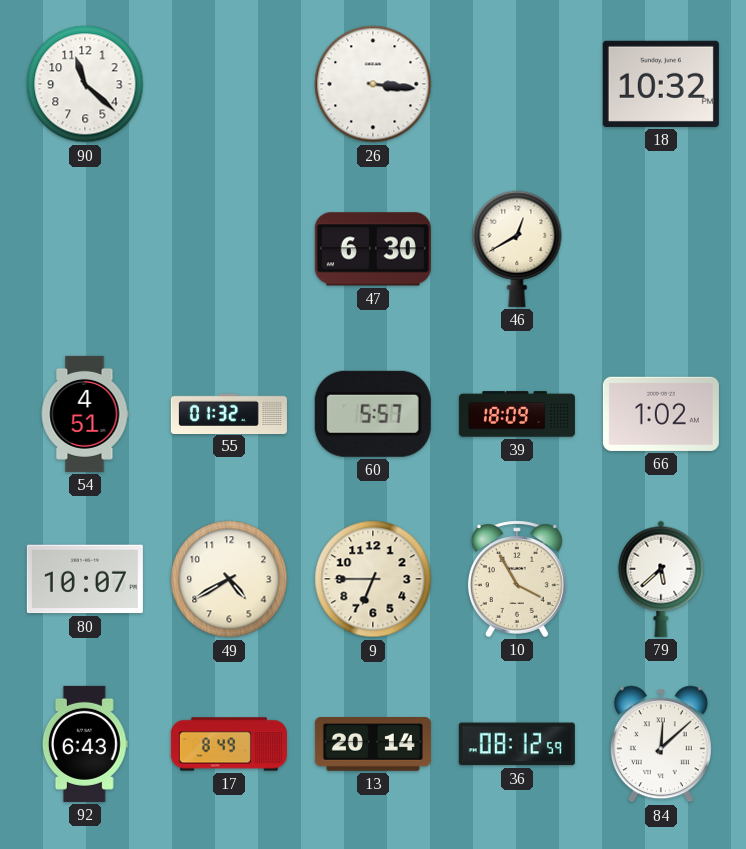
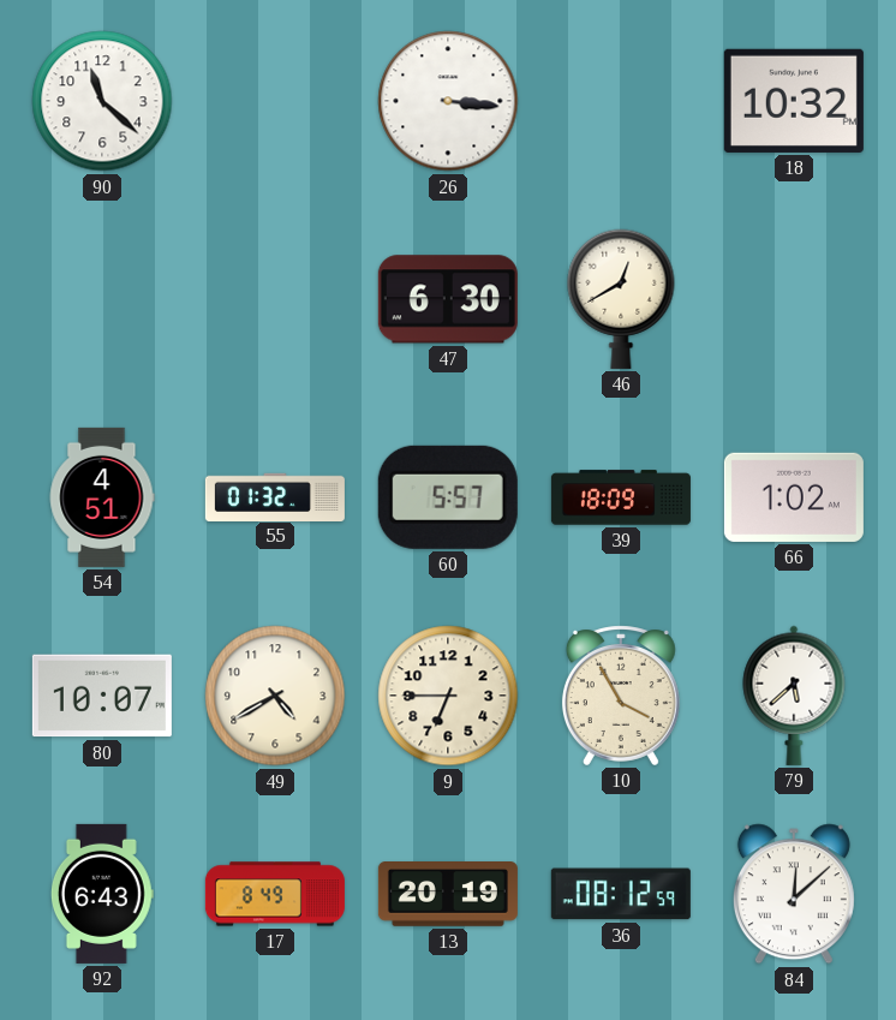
13: 20:14 -> 20:19 (448, 895)
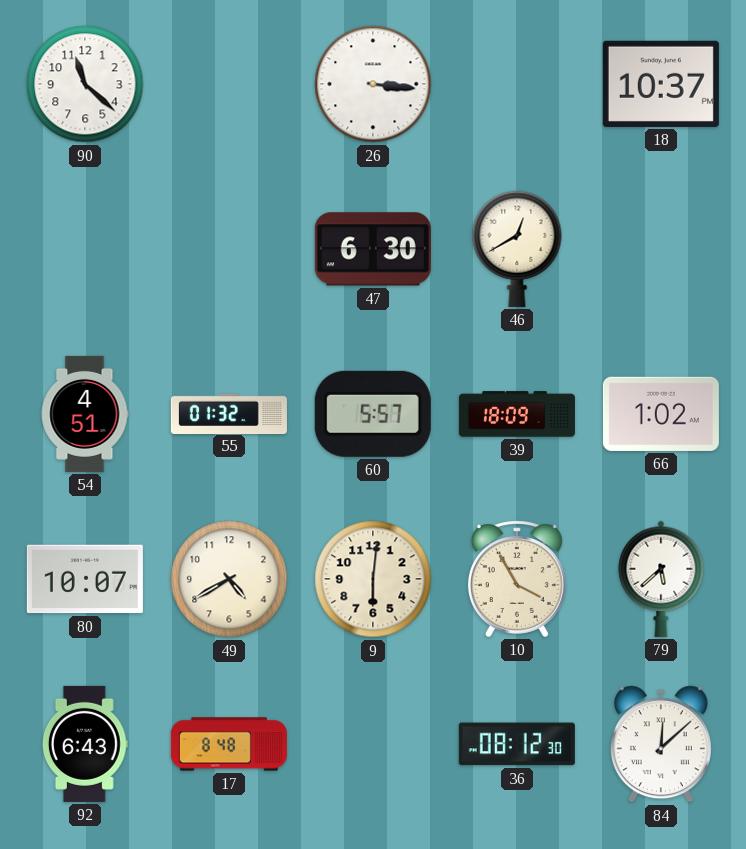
18: 10:32 -> 10:37 (661, 84)
9: 6:45 -> 6:01 (373, 579)
17: 8:49 -> 8:48 (229, 744)
13: 20:19 -> none (448, 895)
36: 08:12:59 -> 08:12:30 (517, 744)
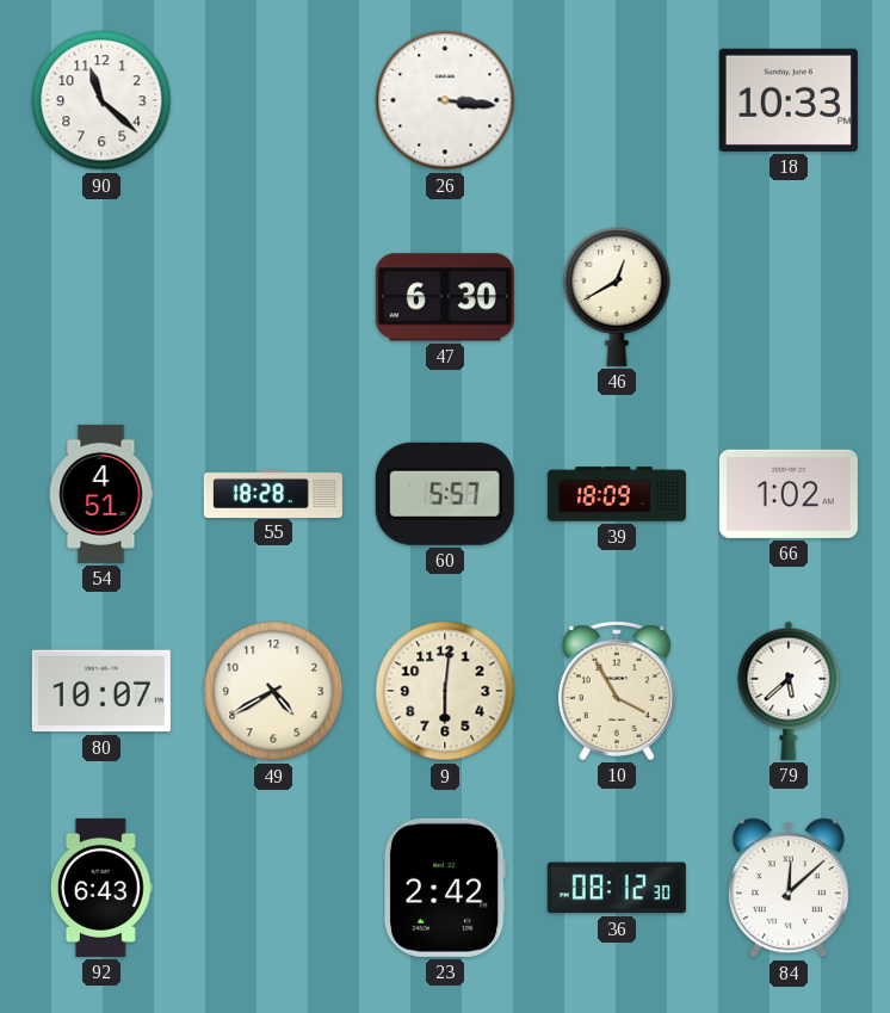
18: 10:37 -> 10:33 (789, 100)
55: 01:32 -> 18:28 (273, 493)
17: 8:48 -> none (229, 744)
23: none -> 2:42 (445, 888)
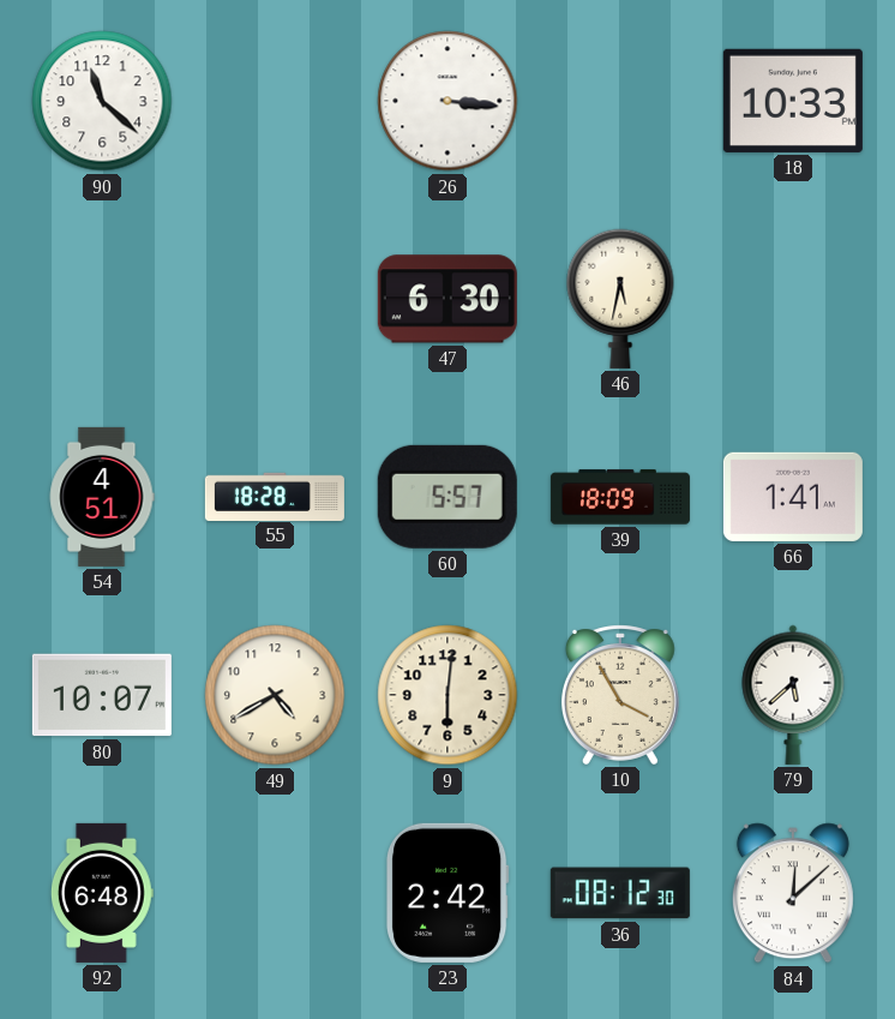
46: 12:40 -> 5:32 (620, 299)
66: 1:02 -> 1:41 (793, 497)
92: 6:43 -> 6:48 (102, 893)
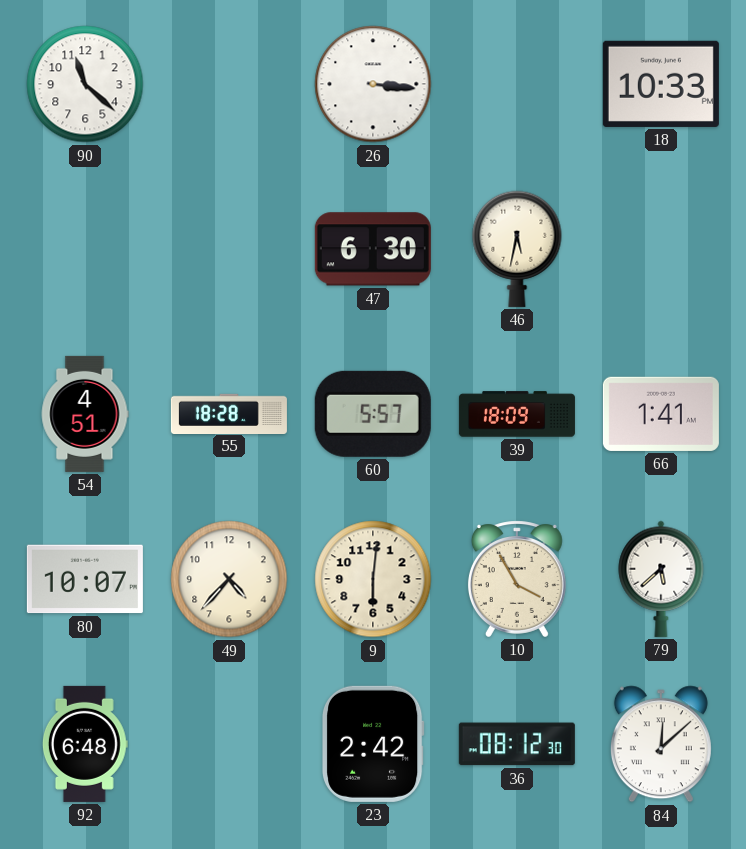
49: 4:40 -> 4:37 (229, 579)
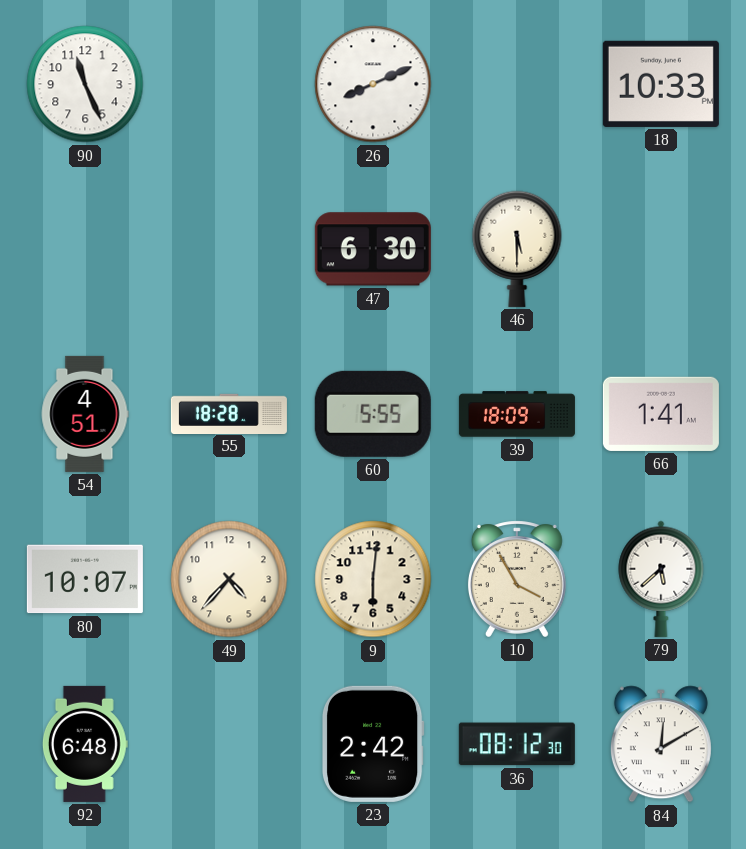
90: 11:22 -> 11:26 (85, 84)
26: 3:16 -> 8:11 (373, 84)
46: 5:32 -> 5:30 (517, 249)
60: 5:57 -> 5:55 (373, 414)
84: 12:08 -> 12:10 (661, 744)
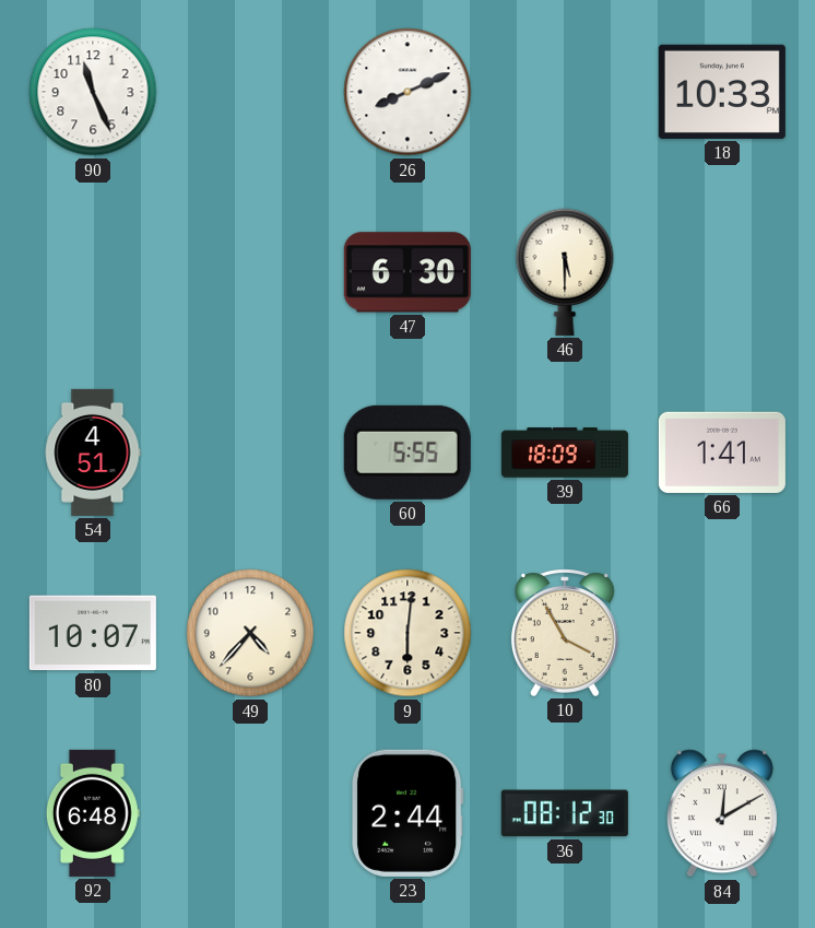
55: 18:28 -> none (229, 413)
79: 5:38 -> none (661, 579)
23: 2:42 -> 2:44 (407, 813)
